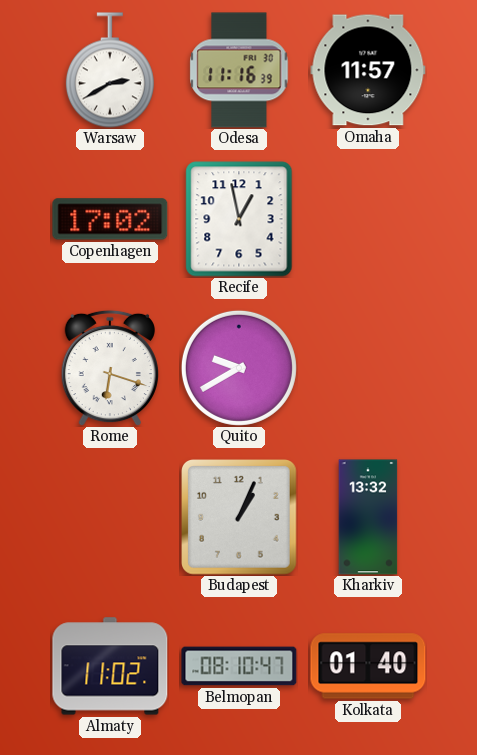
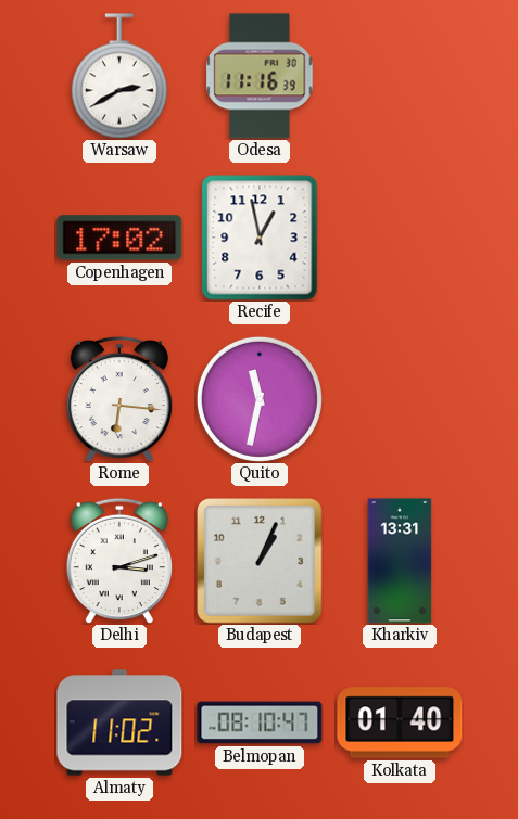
Omaha: 11:57 -> none (368, 70)
Rome: 6:18 -> 6:16 (119, 399)
Quito: 9:40 -> 11:32 (260, 399)
Delhi: none -> 3:12 (119, 561)
Kharkiv: 13:32 -> 13:31 (400, 561)
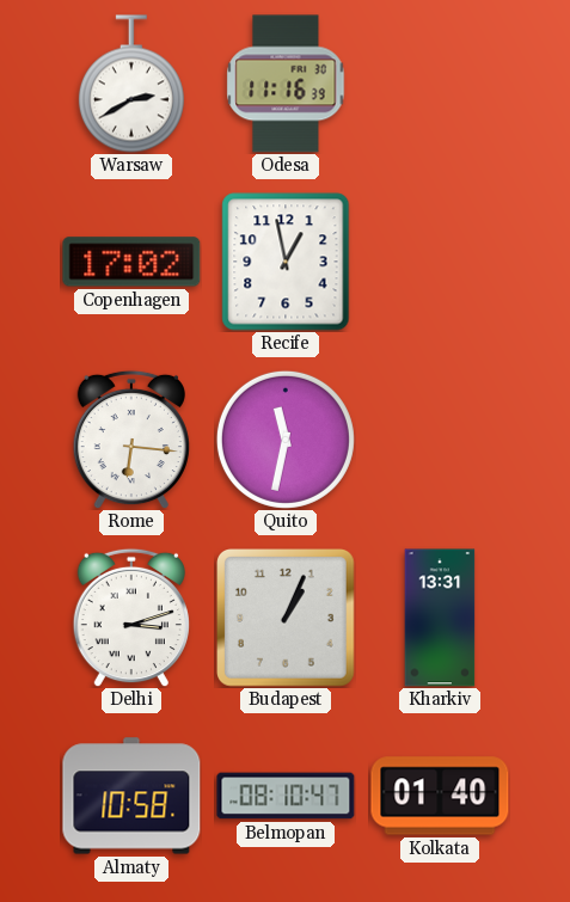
Almaty: 11:02 -> 10:58 (131, 796)
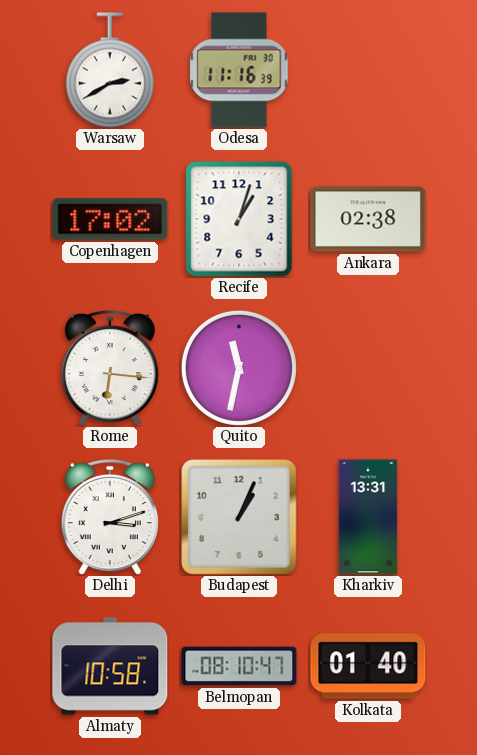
Recife: 12:58 -> 1:03 (239, 219)
Ankara: none -> 02:38 (368, 219)
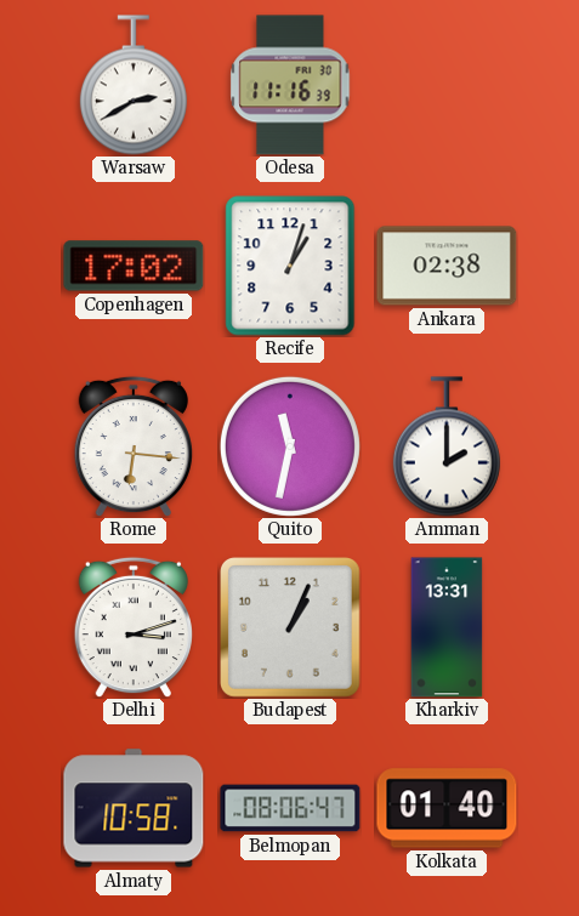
Amman: none -> 2:00 (447, 446)
Belmopan: 08:10 -> 08:06 (290, 808)
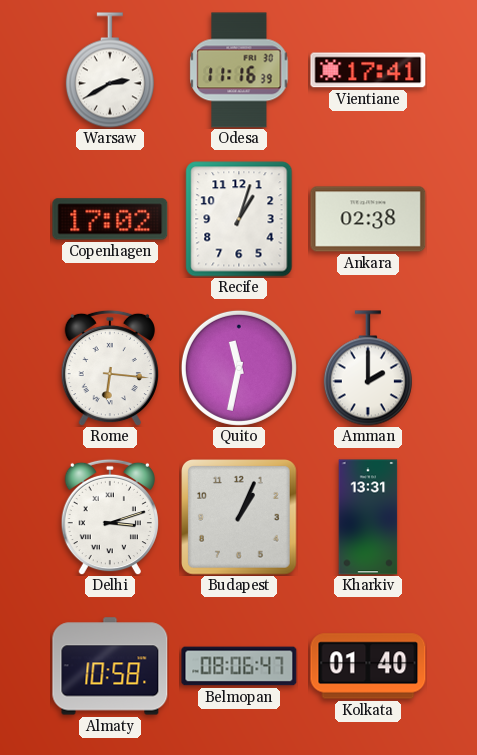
Vientiane: none -> 17:41 (368, 70)
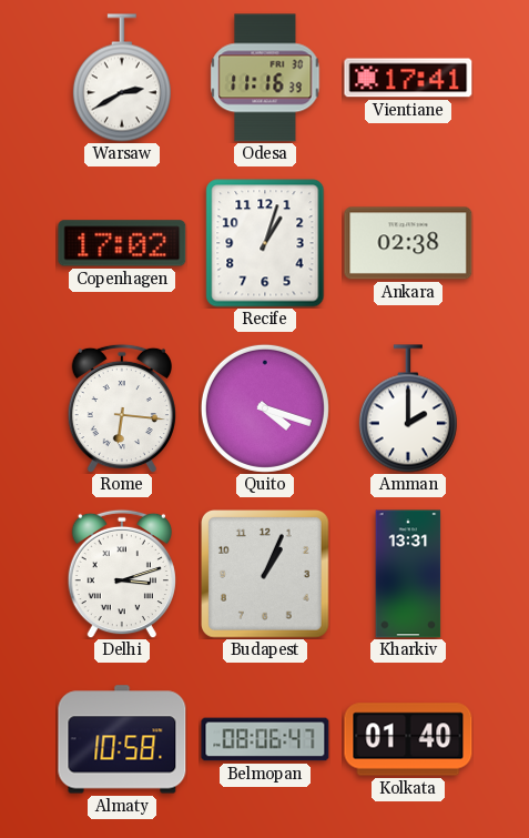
Quito: 11:32 -> 4:18 (265, 408)
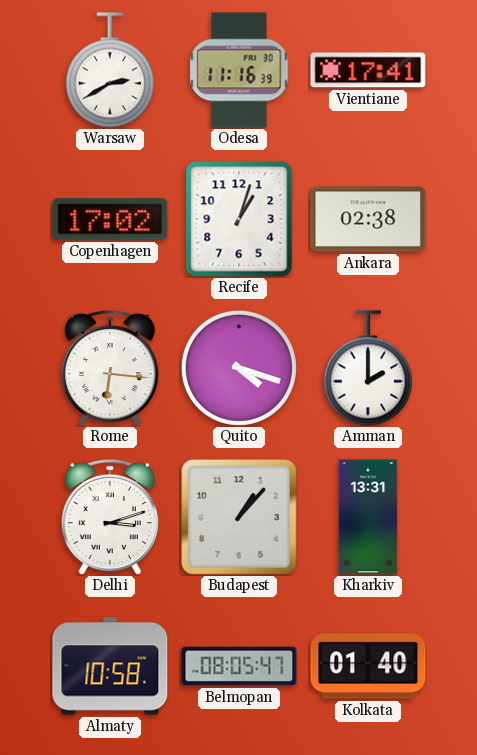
Budapest: 1:04 -> 1:07 (240, 518)
Belmopan: 08:06 -> 08:05 (239, 666)
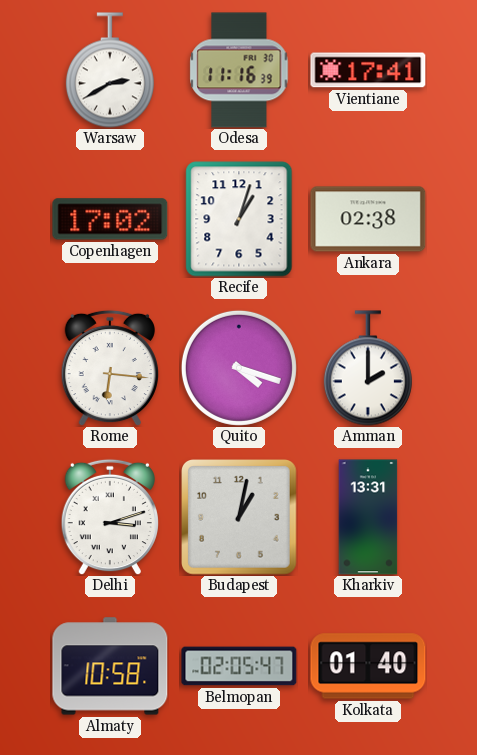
Budapest: 1:07 -> 1:02 (240, 518)
Belmopan: 08:05 -> 02:05 (239, 666)
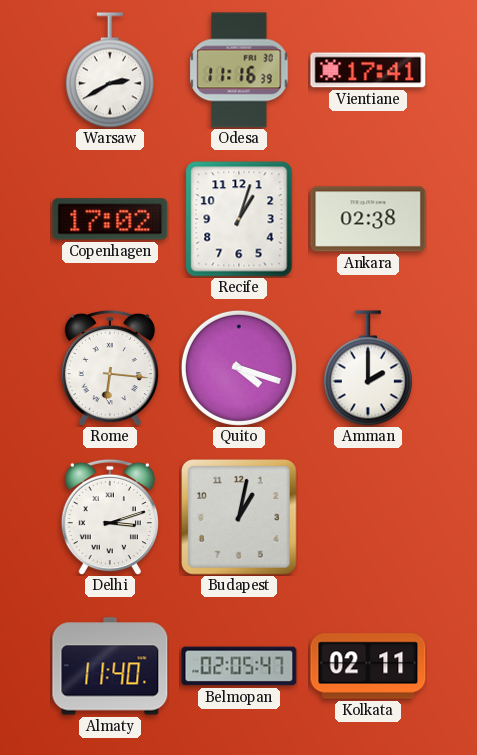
Kharkiv: 13:31 -> none (368, 517)
Almaty: 10:58 -> 11:40 (110, 666)
Kolkata: 01:40 -> 02:11 (368, 666)
